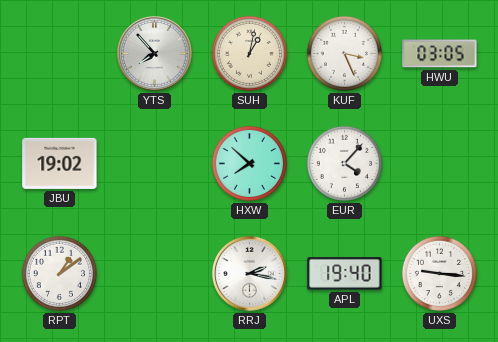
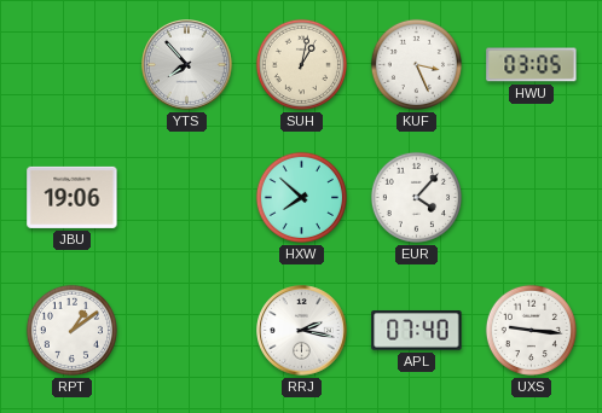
JBU: 19:02 -> 19:06 (73, 197)
APL: 19:40 -> 07:40 (417, 331)
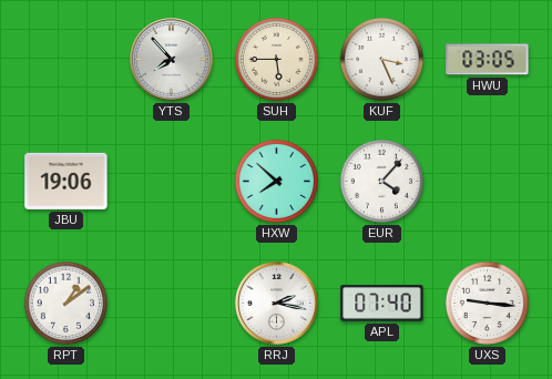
SUH: 1:02 -> 5:45 (276, 59)
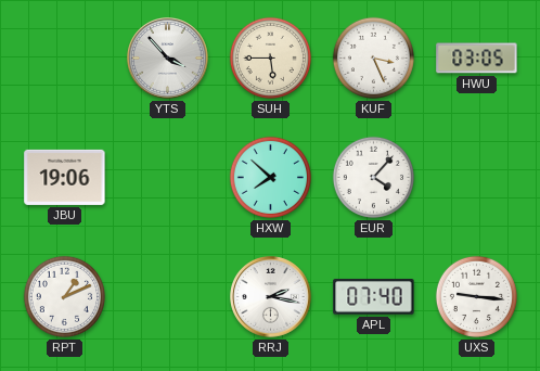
YTS: 7:53 -> 3:53 (168, 59)
RPT: 1:09 -> 1:11 (64, 296)
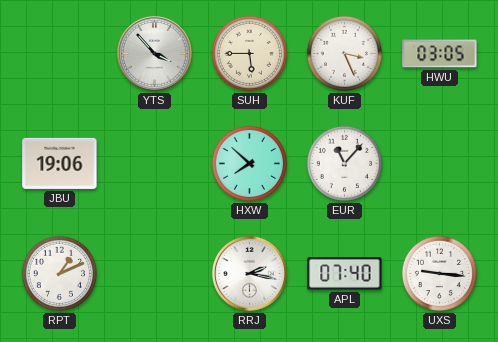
EUR: 4:07 -> 11:07 (344, 163)
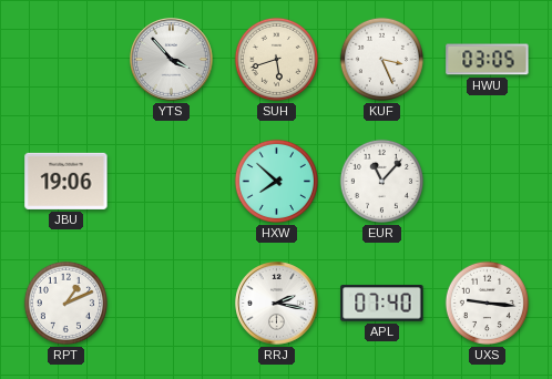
SUH: 5:45 -> 5:42 (276, 59)
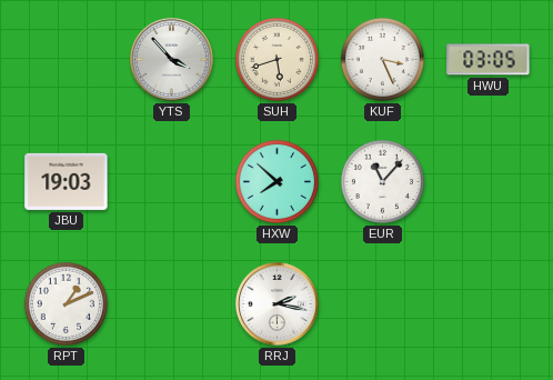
JBU: 19:06 -> 19:03 (67, 181)
APL: 07:40 -> none (382, 304)
UXS: 9:16 -> none (487, 303)
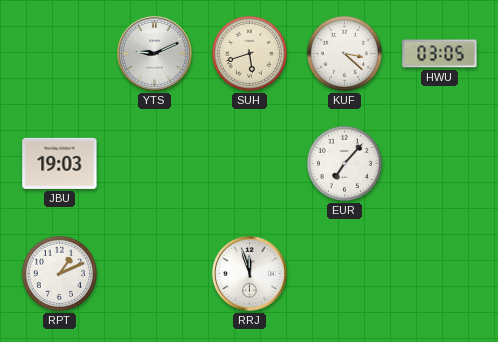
YTS: 3:53 -> 9:11 (155, 54)
KUF: 3:26 -> 3:22 (344, 53)
HXW: 7:52 -> none (276, 181)
EUR: 11:07 -> 7:07 (344, 163)
RRJ: 2:17 -> 11:57 (250, 274)
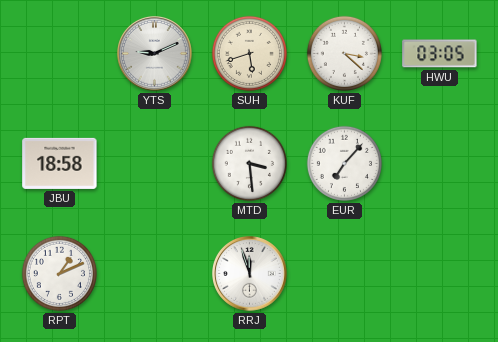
JBU: 19:03 -> 18:58 (60, 163)
MTD: none -> 3:29 (249, 163)
